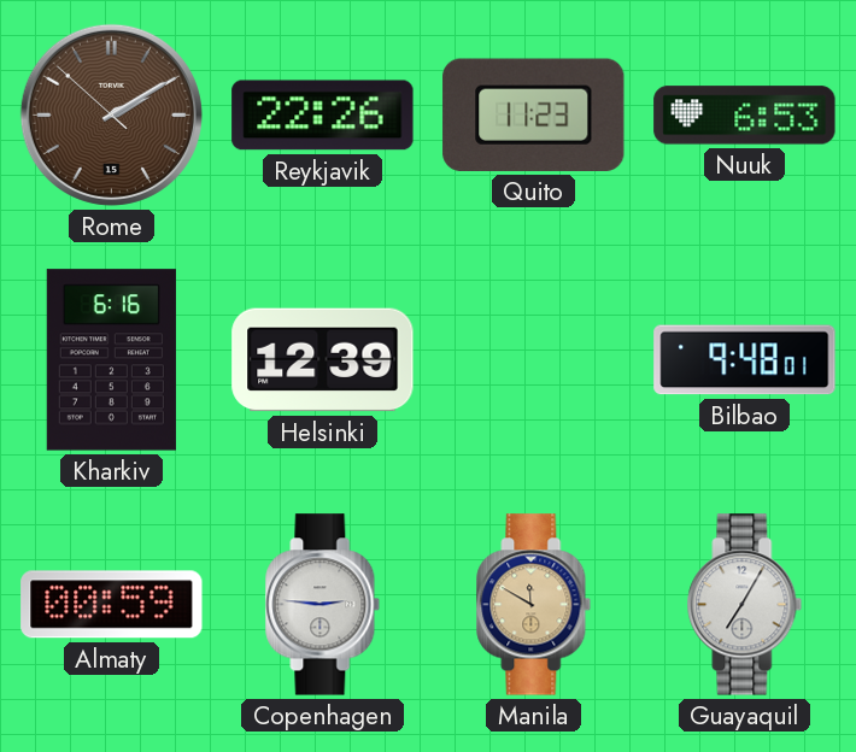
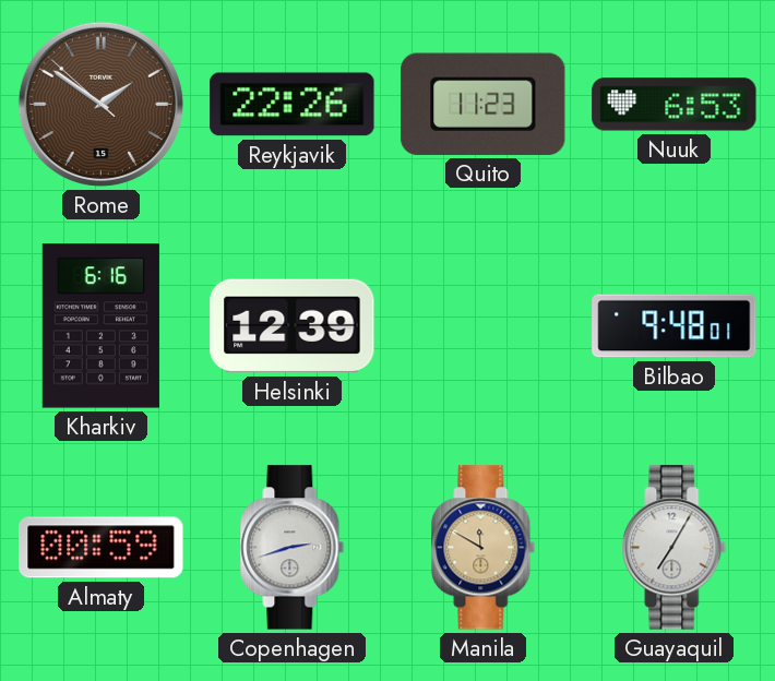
Rome: 2:09 -> 1:50 (100, 104)
Copenhagen: 2:46 -> 2:42 (293, 548)
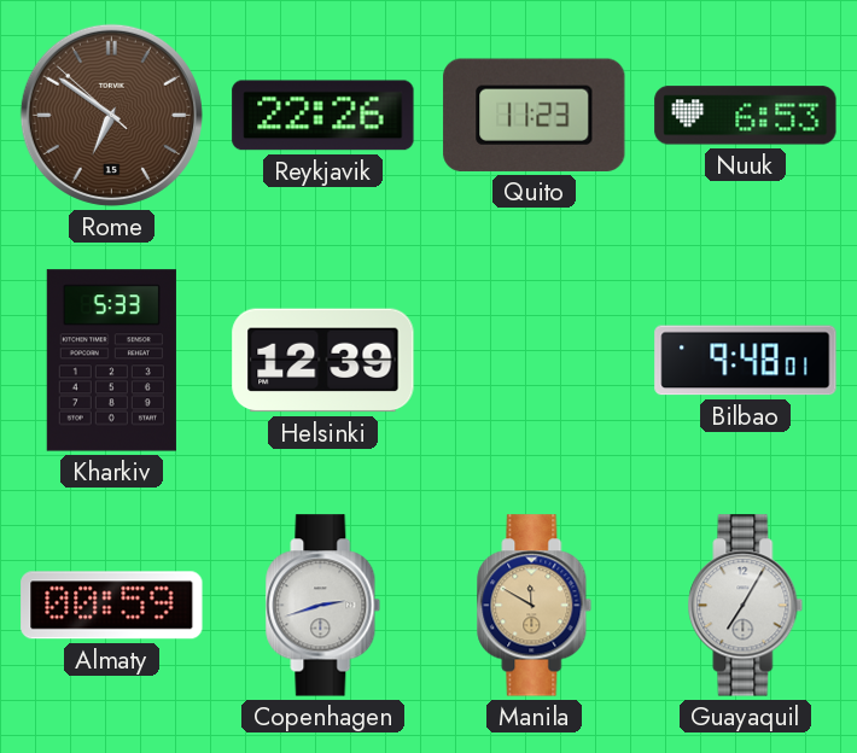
Rome: 1:50 -> 6:50 (111, 115)
Kharkiv: 6:16 -> 5:33 (111, 361)
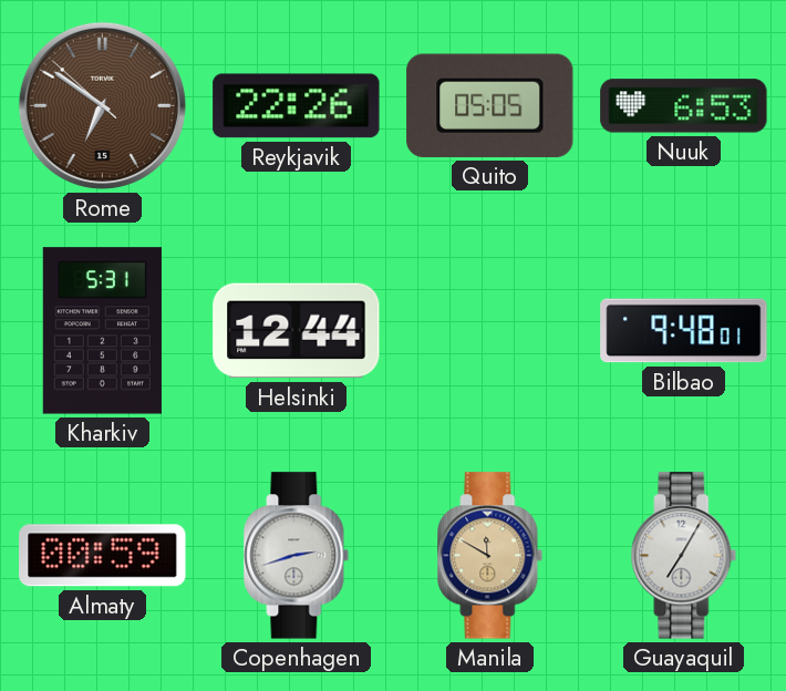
Quito: 11:23 -> 05:05 (490, 105)
Kharkiv: 5:33 -> 5:31 (102, 331)
Helsinki: 12:39 -> 12:44 (297, 331)
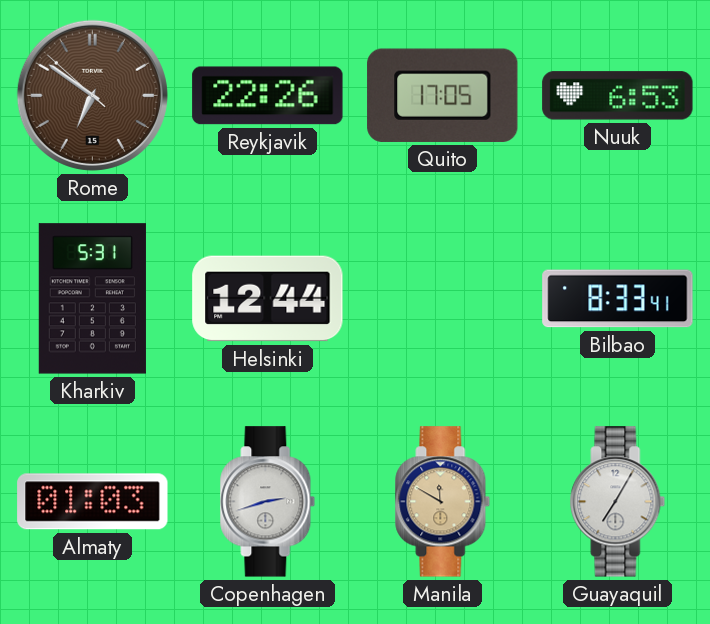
Quito: 05:05 -> 17:05 (443, 95)
Bilbao: 9:48 -> 8:33 (618, 299)
Almaty: 00:59 -> 01:03 (93, 502)
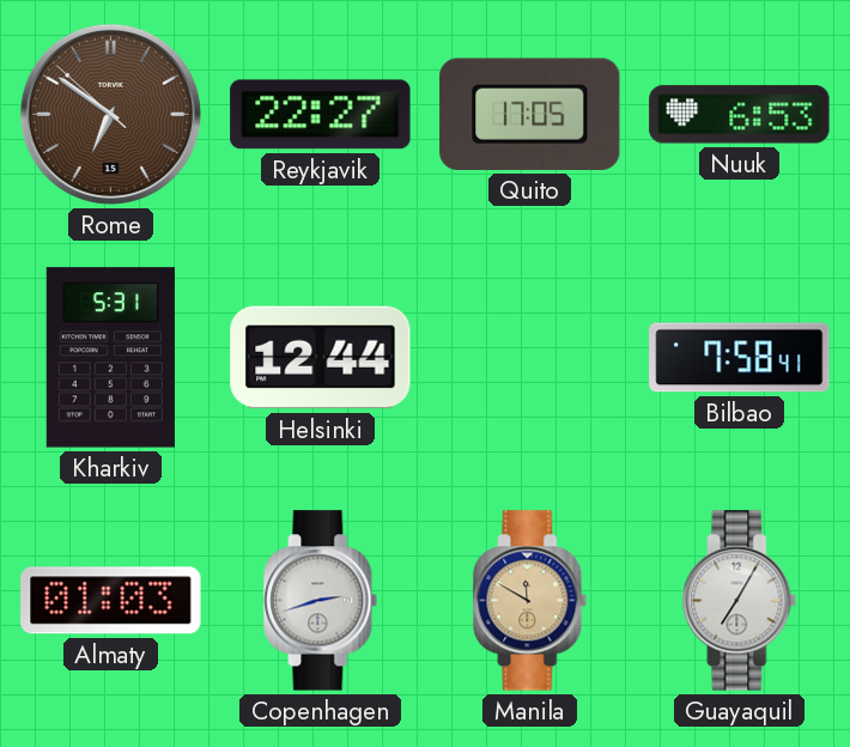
Reykjavik: 22:26 -> 22:27 (321, 115)
Bilbao: 8:33 -> 7:58 (740, 358)
